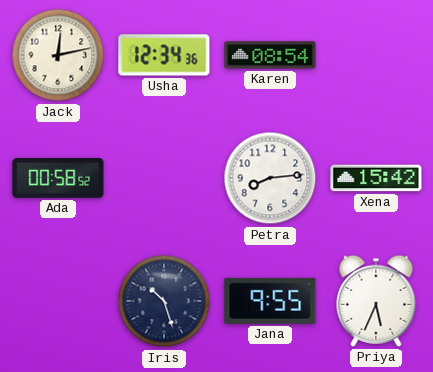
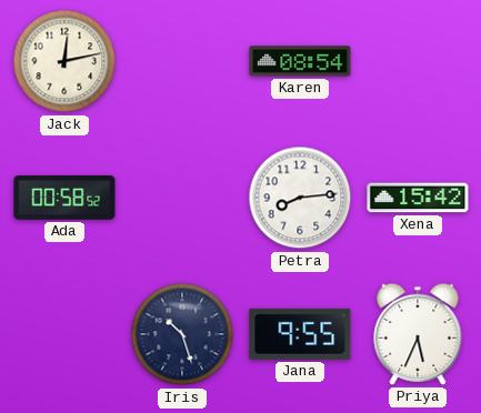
Usha: 12:34 -> none (164, 55)
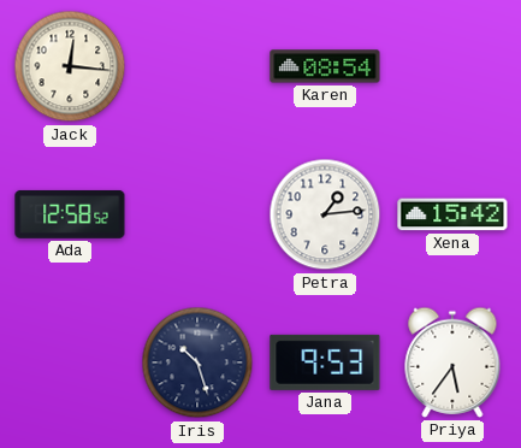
Jack: 12:13 -> 12:16 (70, 66)
Ada: 00:58 -> 12:58 (70, 214)
Petra: 8:14 -> 1:14 (325, 214)
Jana: 9:55 -> 9:53 (325, 362)
Priya: 5:34 -> 5:36 (452, 362)
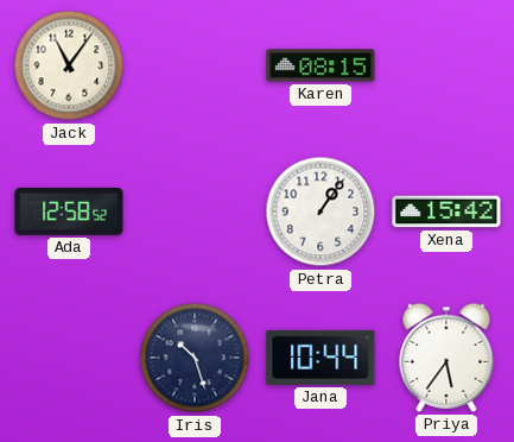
Jack: 12:16 -> 11:06 (69, 65)
Karen: 08:54 -> 08:15 (321, 65)
Petra: 1:14 -> 1:06 (321, 211)
Jana: 9:53 -> 10:44 (321, 358)
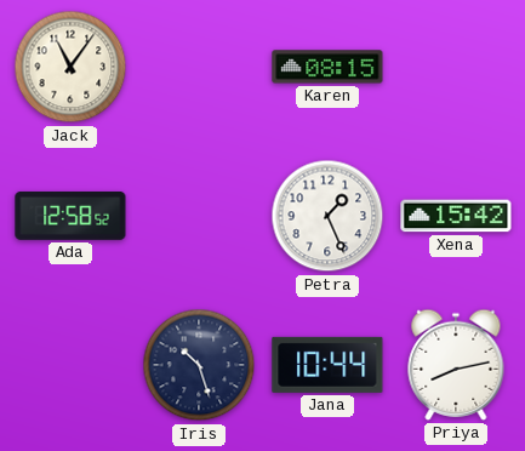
Petra: 1:06 -> 1:26 (327, 216)
Priya: 5:36 -> 8:13 (456, 365)
